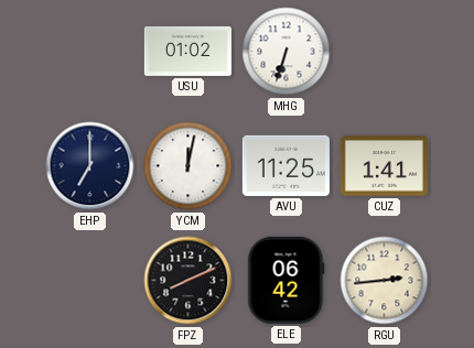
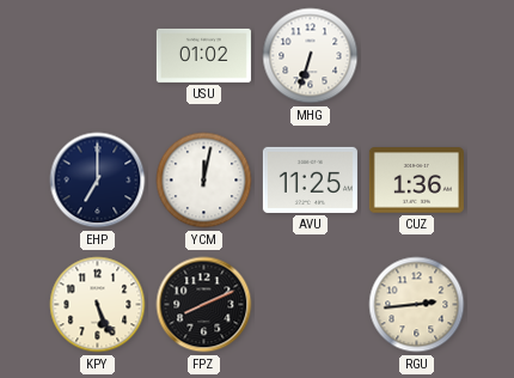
CUZ: 1:41 -> 1:36 (416, 181)
KPY: none -> 5:26 (98, 305)
ELE: 06:42 -> none (287, 280)
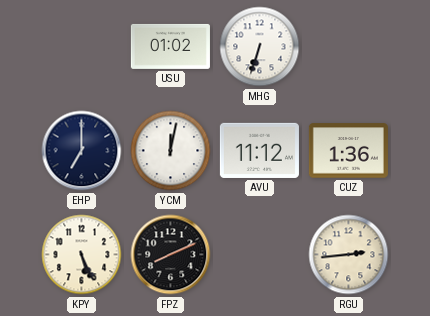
AVU: 11:25 -> 11:12 (259, 150)
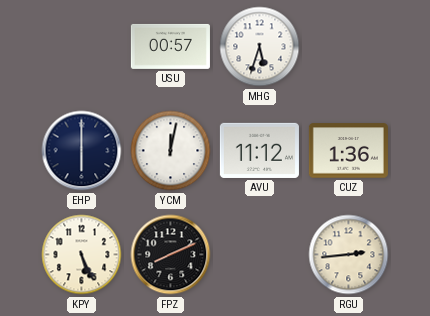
USU: 01:02 -> 00:57 (170, 46)
MHG: 6:33 -> 5:33 (260, 47)
EHP: 7:00 -> 6:00 (82, 151)
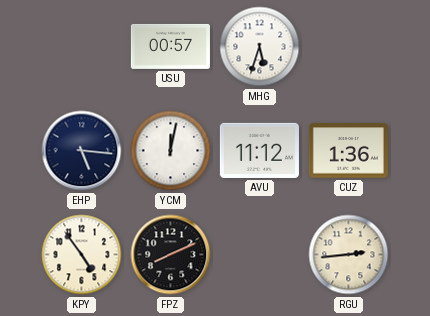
EHP: 6:00 -> 5:16 (82, 151)
KPY: 5:26 -> 4:54 (82, 255)
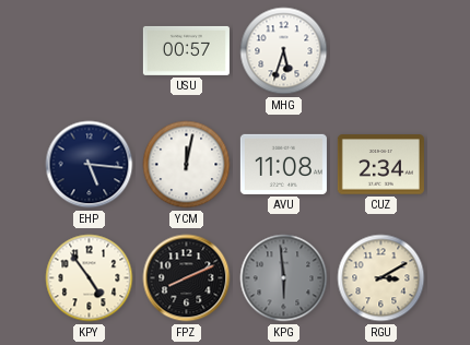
AVU: 11:12 -> 11:08 (283, 164)
CUZ: 1:36 -> 2:34 (380, 165)
KPG: none -> 5:59 (284, 278)
RGU: 2:44 -> 3:10 (381, 278)
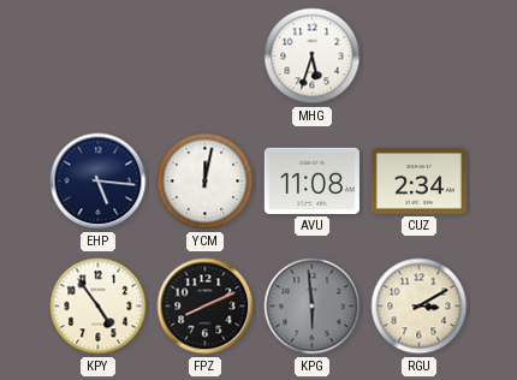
USU: 00:57 -> none (186, 50)
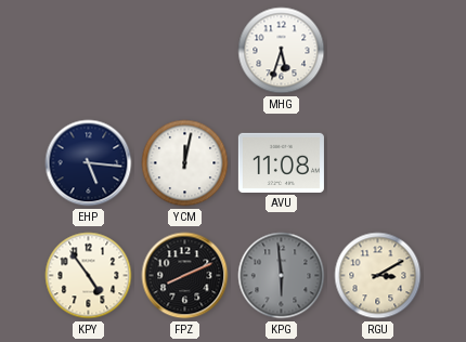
CUZ: 2:34 -> none (418, 182)
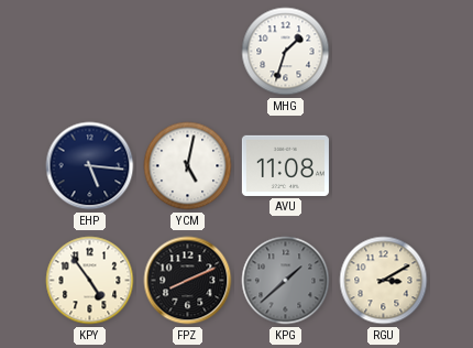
MHG: 5:33 -> 1:33 (286, 52)
YCM: 12:02 -> 5:02 (188, 166)
KPG: 5:59 -> 1:38 (286, 281)
